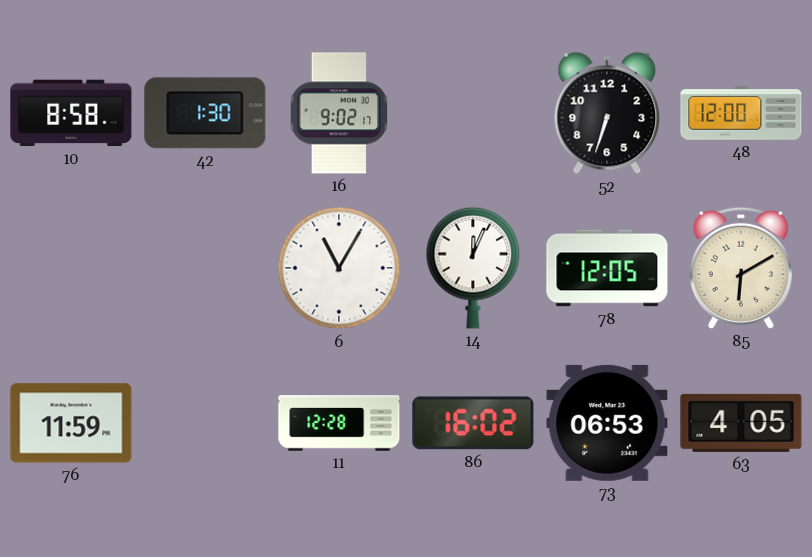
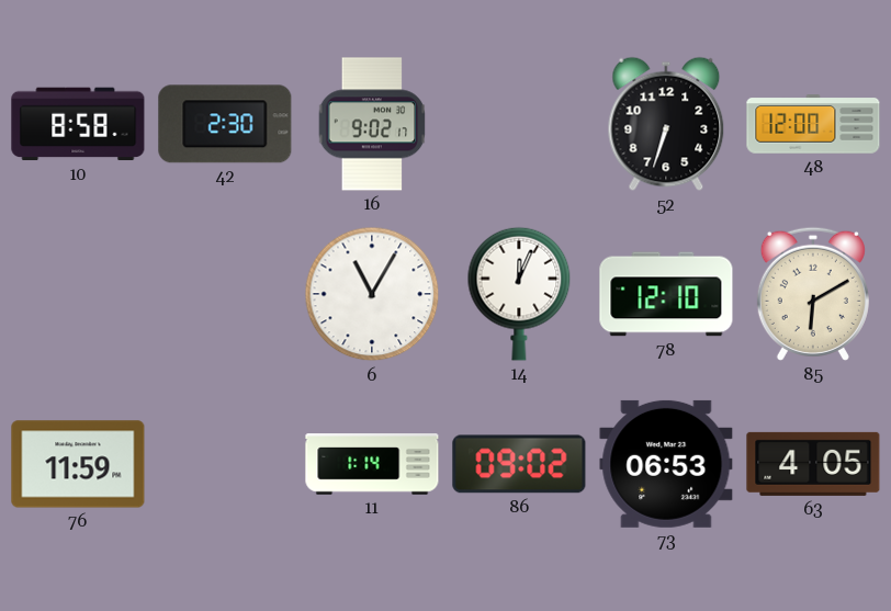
42: 1:30 -> 2:30 (225, 124)
78: 12:05 -> 12:10 (666, 294)
11: 12:28 -> 1:14 (372, 464)
86: 16:02 -> 09:02 (519, 464)
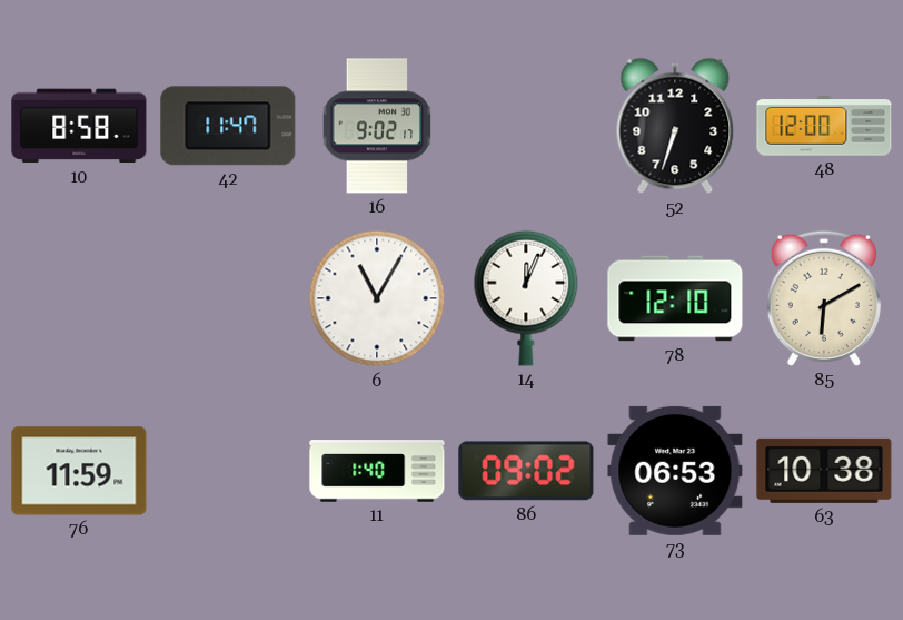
42: 2:30 -> 11:47 (228, 126)
11: 1:14 -> 1:40 (377, 471)
63: 4:05 -> 10:38 (824, 471)
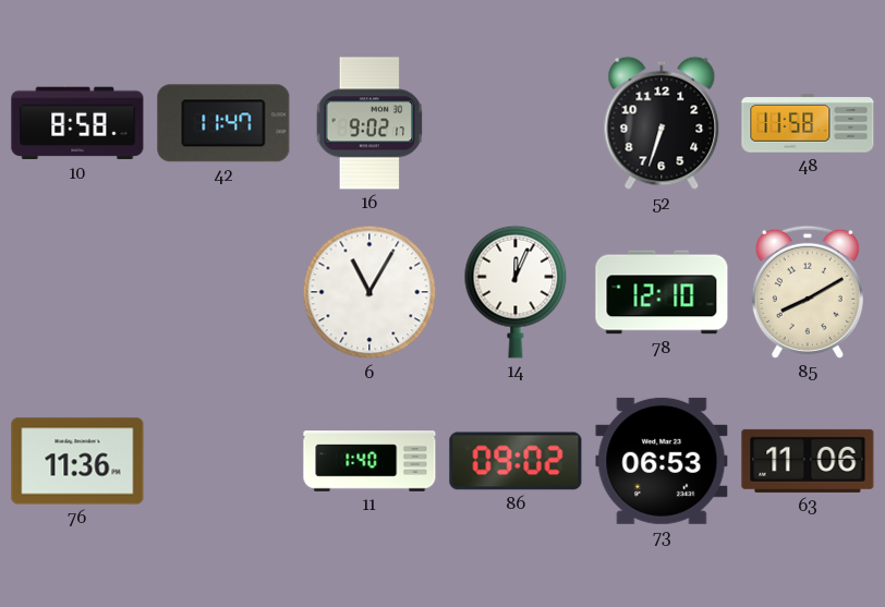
48: 12:00 -> 11:58 (808, 123)
85: 6:10 -> 8:10 (808, 292)
76: 11:59 -> 11:36 (77, 461)
63: 10:38 -> 11:06 (808, 461)
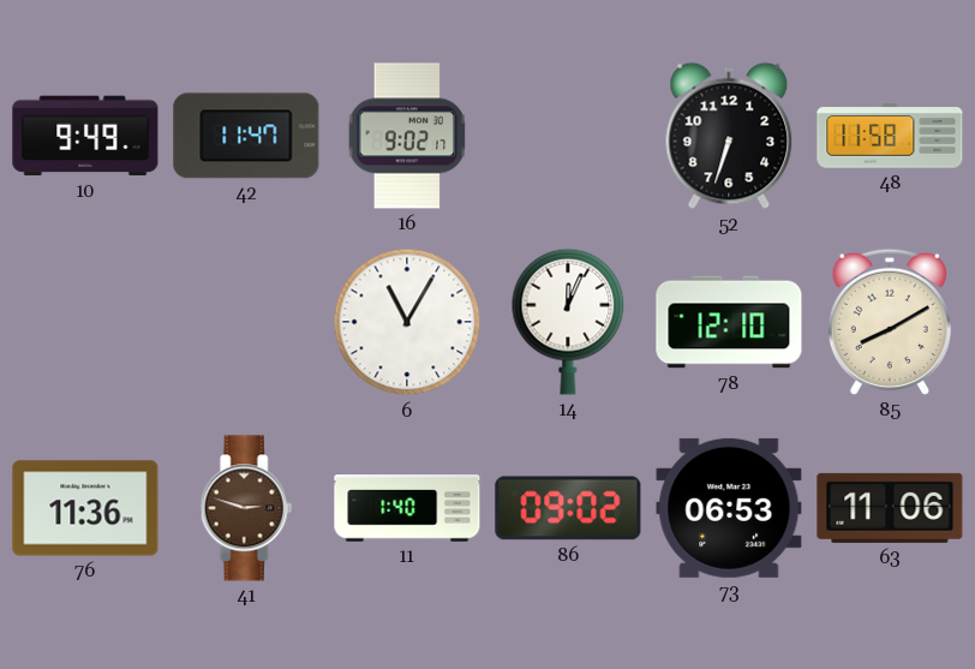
10: 8:58 -> 9:49 (85, 136)
41: none -> 2:48 (246, 508)
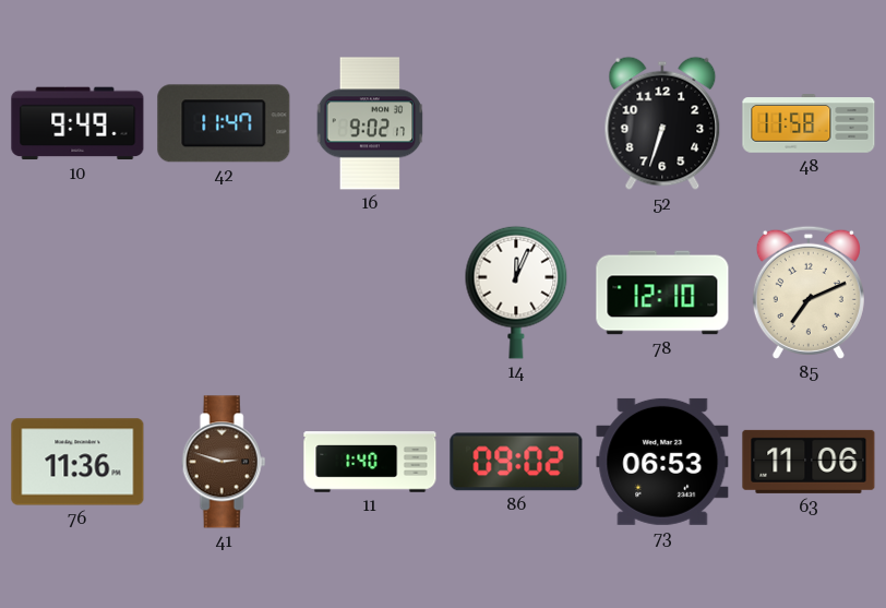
6: 11:05 -> none (407, 322)
85: 8:10 -> 7:11 (809, 293)
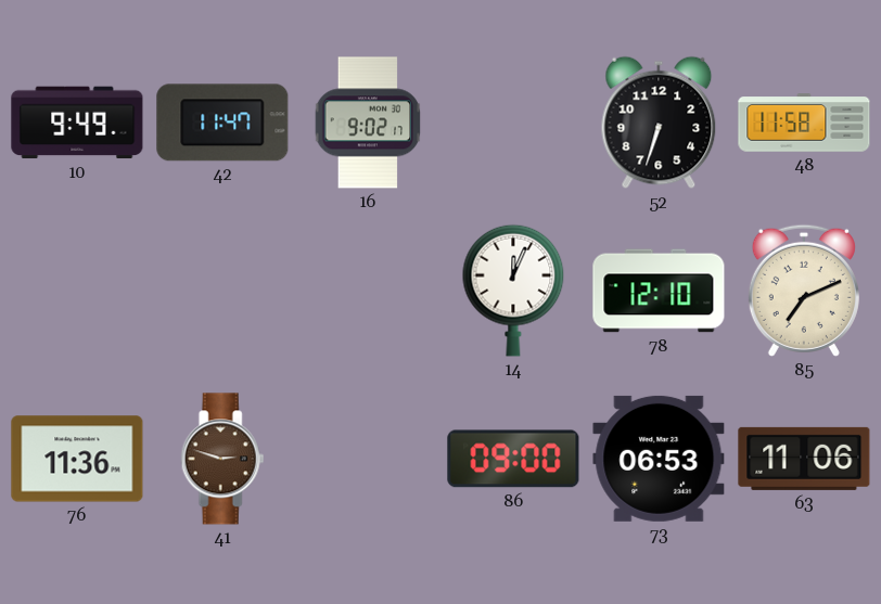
11: 1:40 -> none (370, 462)
86: 09:02 -> 09:00 (513, 459)
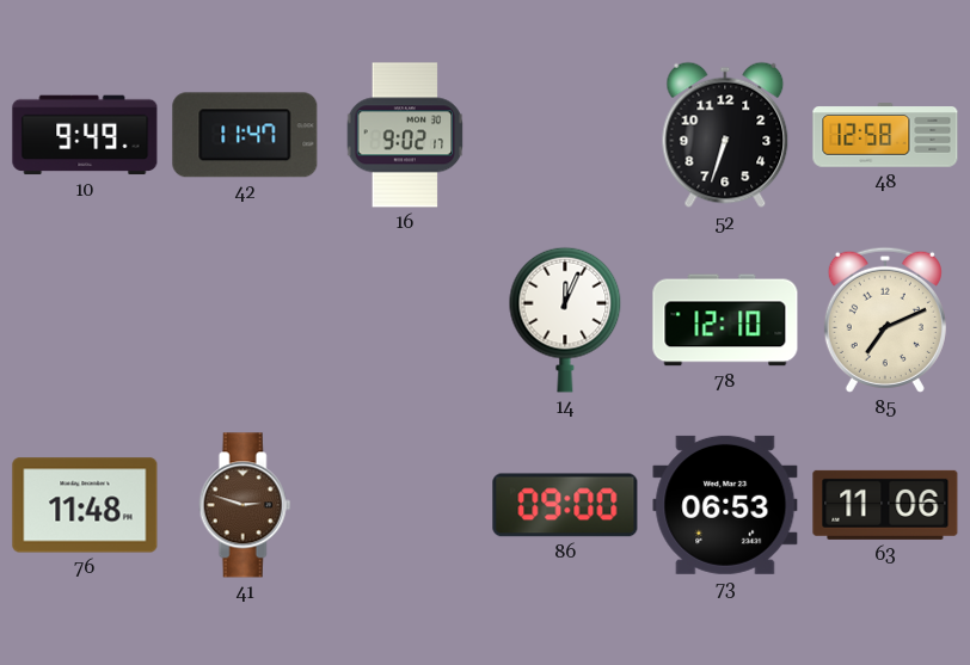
48: 11:58 -> 12:58 (885, 135)
76: 11:36 -> 11:48 (85, 505)
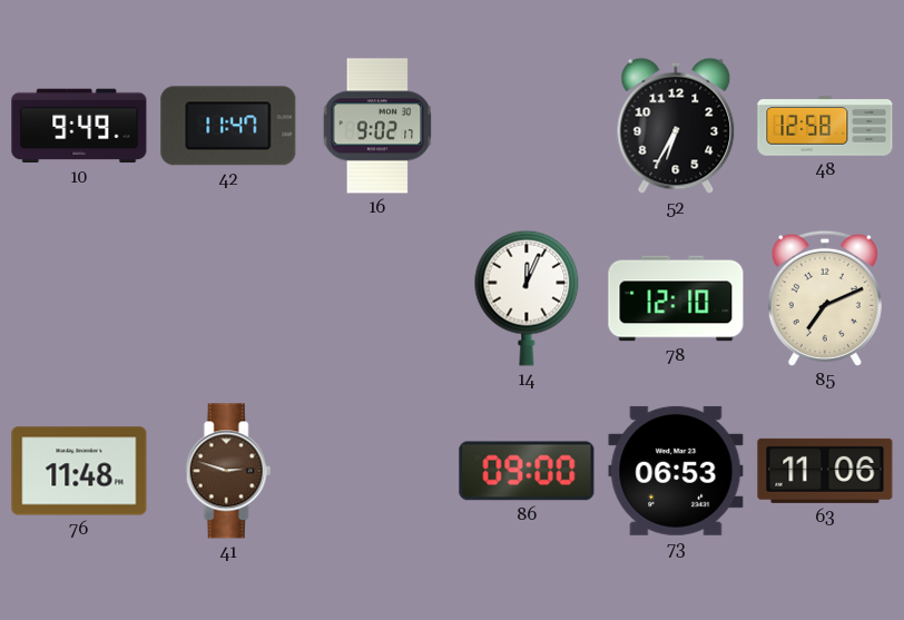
52: 6:33 -> 6:35 (676, 126)
